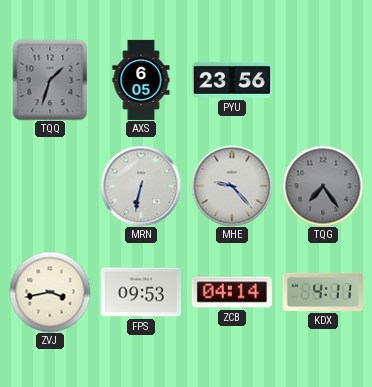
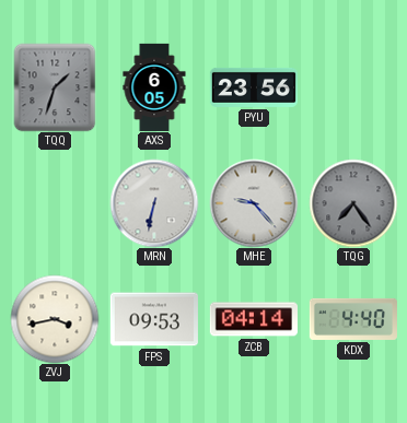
KDX: 4:11 -> 4:40 (353, 319)
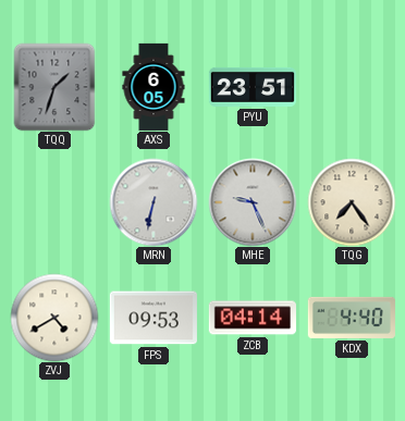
PYU: 23:56 -> 23:51 (253, 87)
MHE: 9:23 -> 9:26 (253, 202)
TQG dial: grey -> cream (352, 202)
ZVJ: 3:43 -> 4:40 (54, 318)
